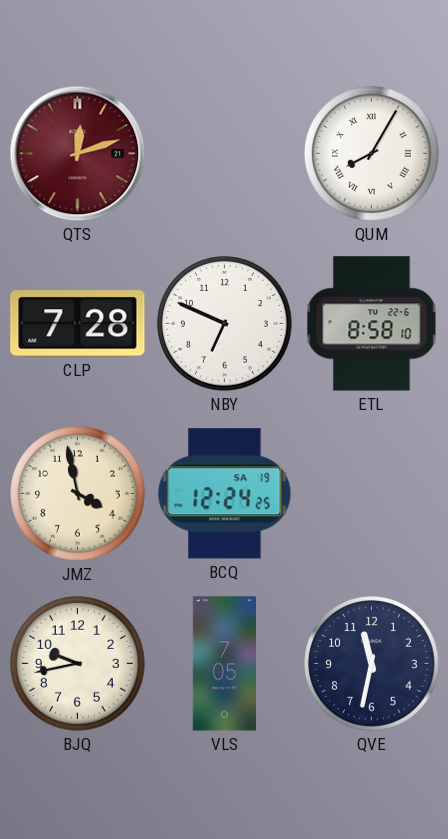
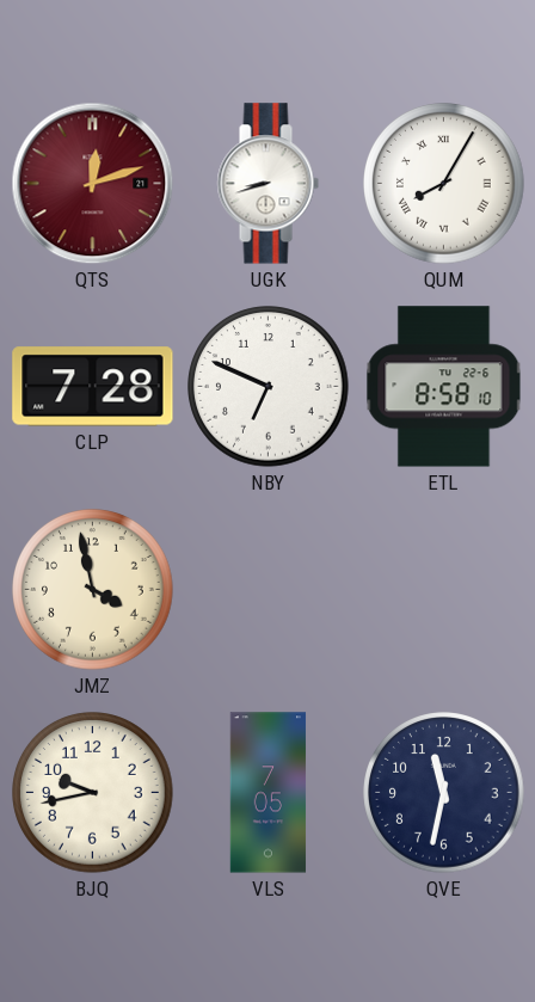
UGK: none -> 8:42 (267, 184)
BCQ: 12:24 -> none (225, 494)
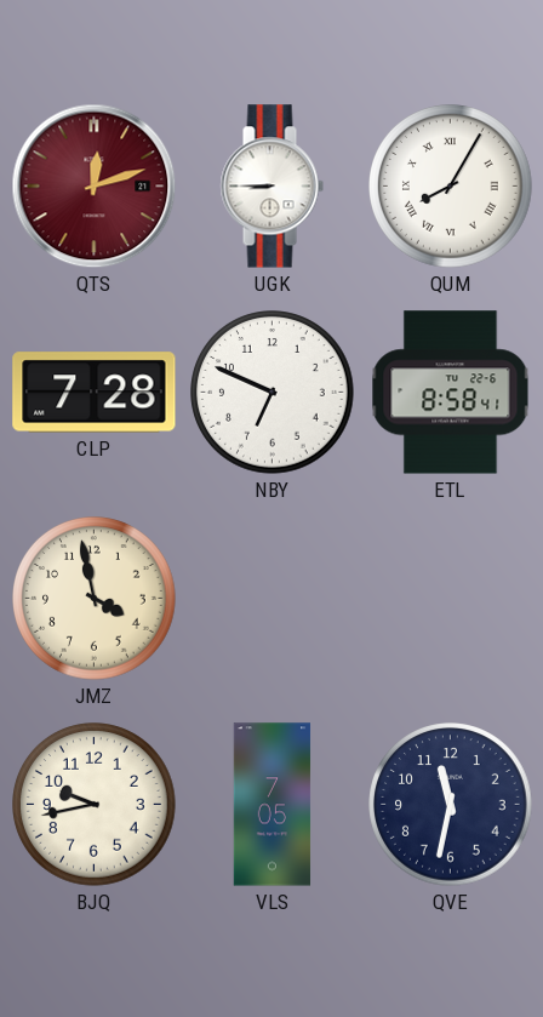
UGK: 8:42 -> 8:45 (271, 187)
ETL: 8:58:10 -> 8:58:41 (451, 393)
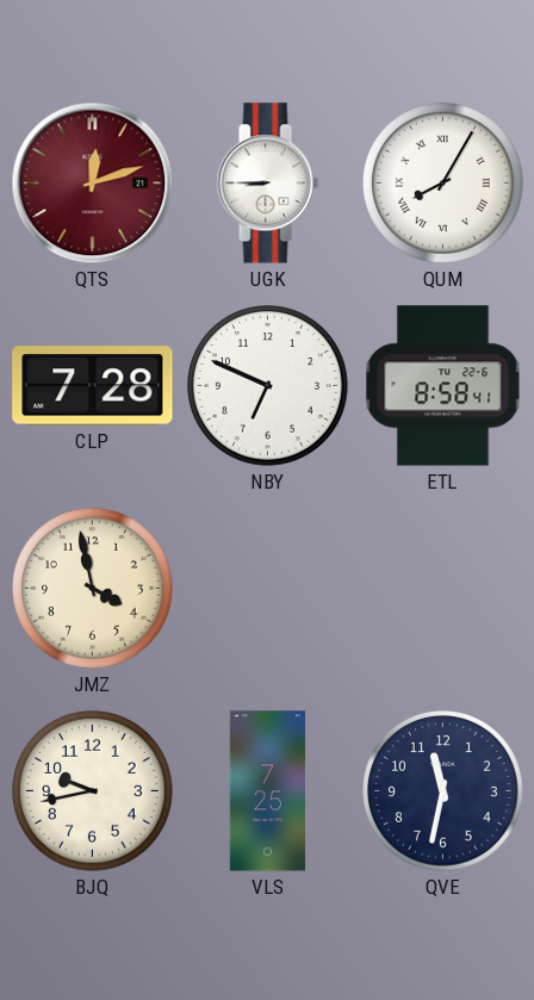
VLS: 7:05 -> 7:25 (268, 791)
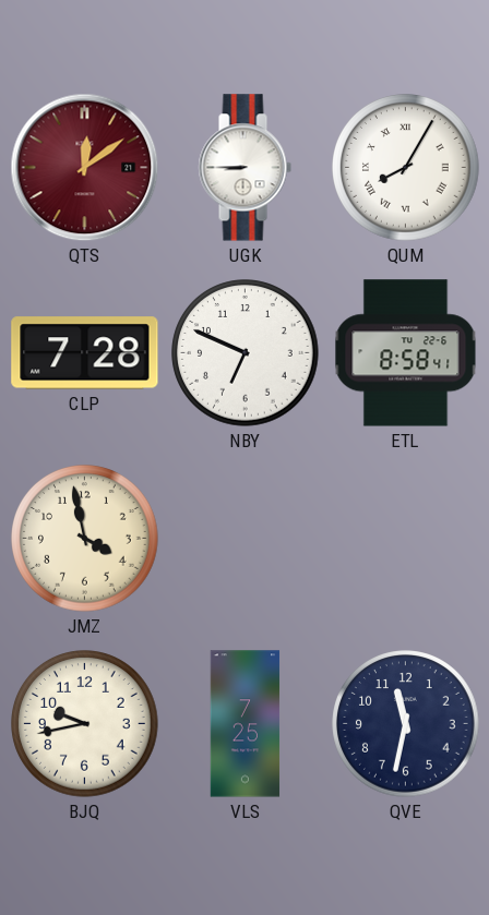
QTS: 12:12 -> 12:09 (85, 168)
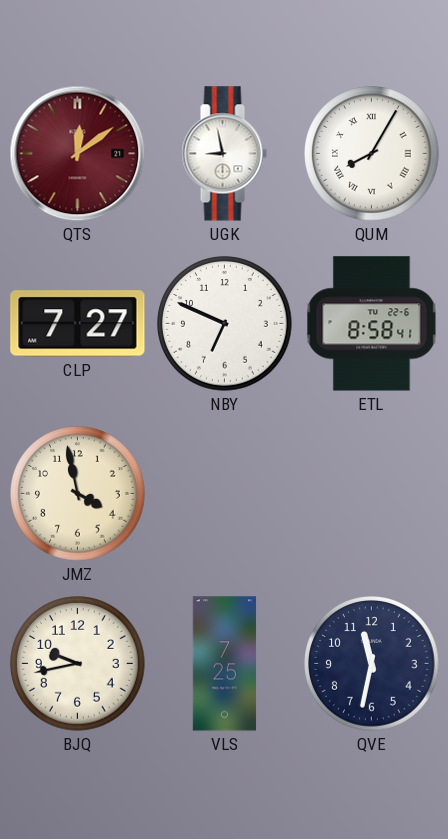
UGK: 8:45 -> 8:58 (224, 154)
CLP: 7:28 -> 7:27 (78, 324)
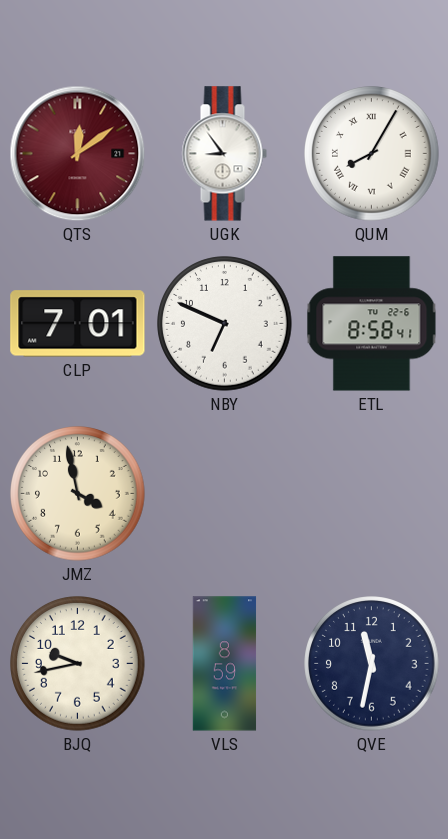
UGK: 8:58 -> 8:54 (224, 154)
CLP: 7:27 -> 7:01 (78, 324)
VLS: 7:25 -> 8:59 (225, 664)
